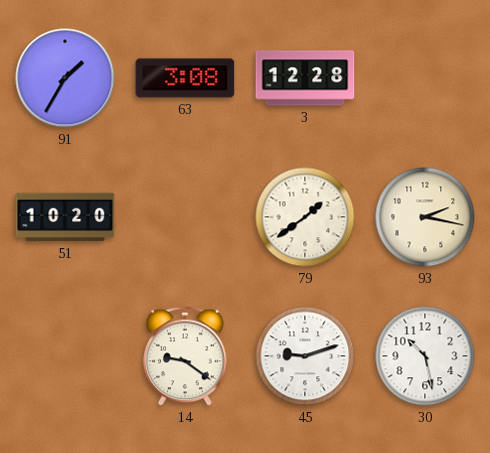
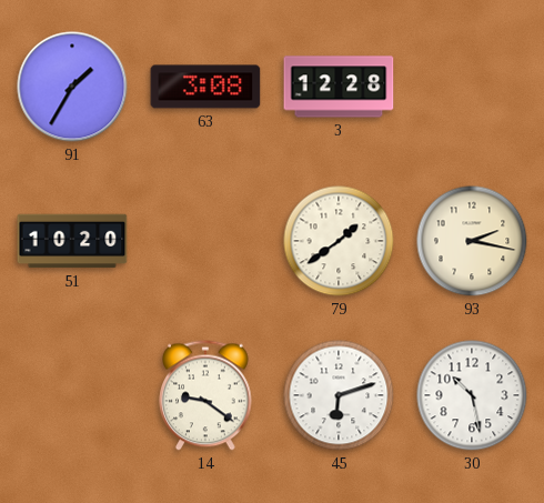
45: 9:12 -> 6:12 (339, 395)
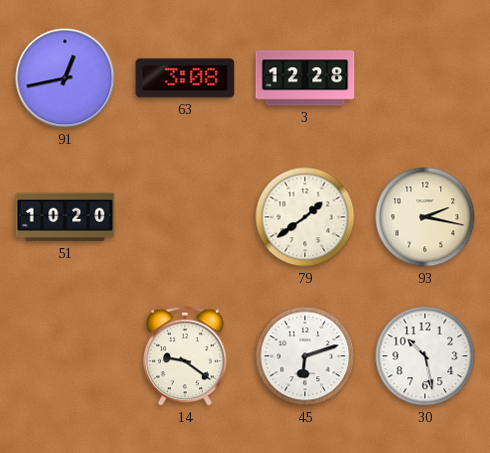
91: 1:35 -> 12:43 (65, 78)
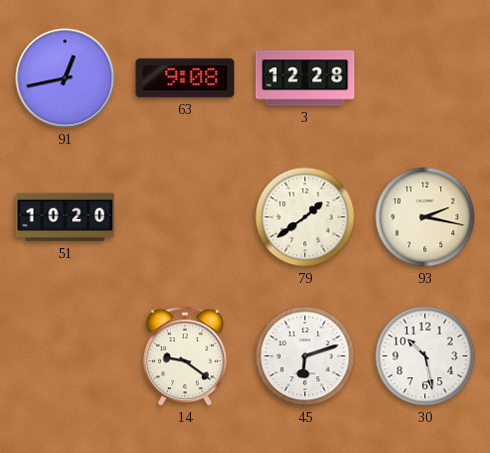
63: 3:08 -> 9:08 (185, 78)
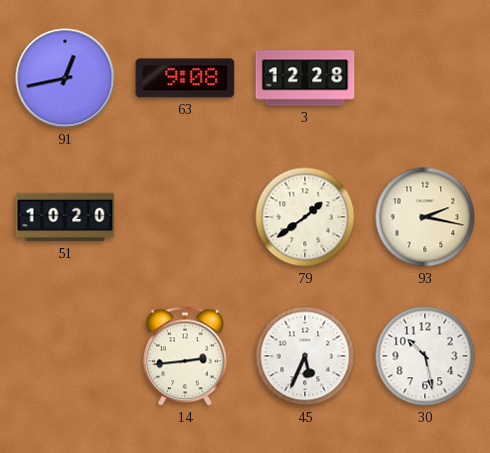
14: 9:21 -> 2:44 (186, 356)
45: 6:12 -> 5:34 (305, 356)
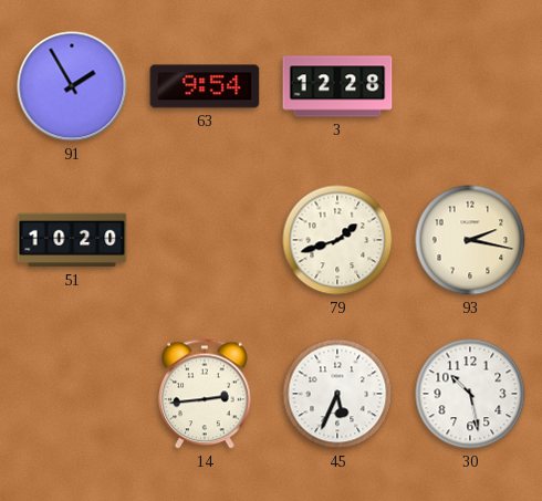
91: 12:43 -> 1:55 (72, 86)
63: 9:08 -> 9:54 (205, 86)
79: 1:39 -> 1:42 (337, 240)
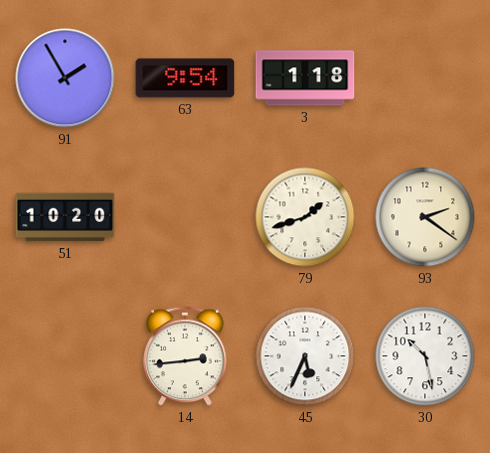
3: 12:28 -> 1:18 (305, 78)
93: 2:17 -> 2:21 (425, 217)
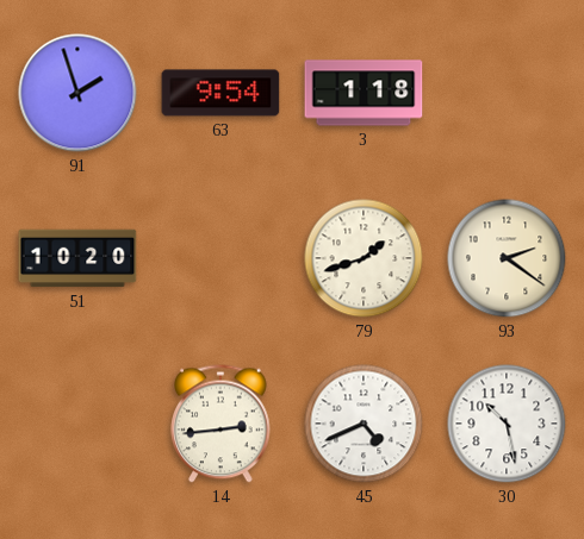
91: 1:55 -> 1:57 (77, 93)
45: 5:34 -> 4:41 (364, 424)
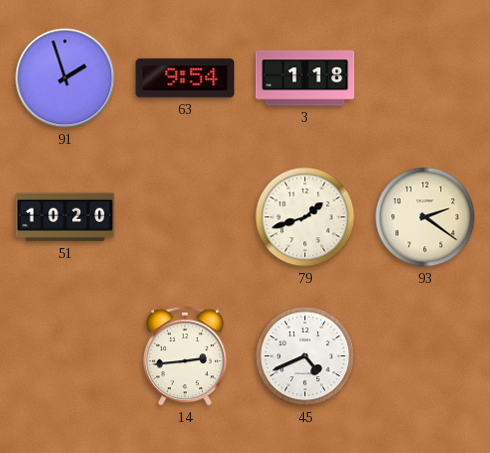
30: 10:28 -> none (507, 424)
